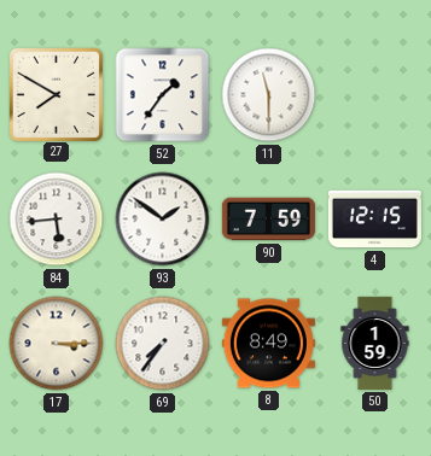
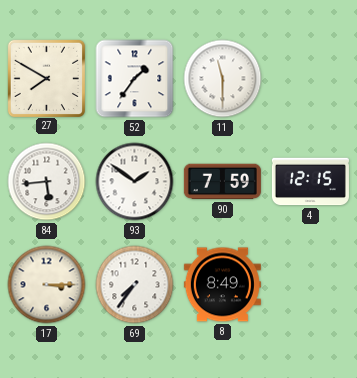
50: 1:59 -> none (375, 343)
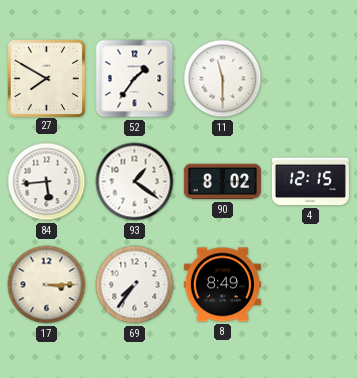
93: 1:51 -> 1:21 (135, 182)
90: 7:59 -> 8:02 (222, 182)
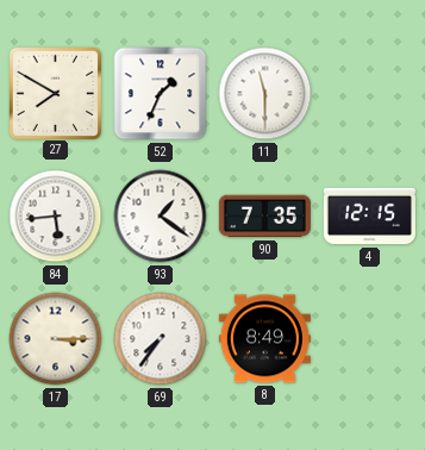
52: 1:36 -> 1:34 (161, 94)
90: 8:02 -> 7:35 (264, 217)
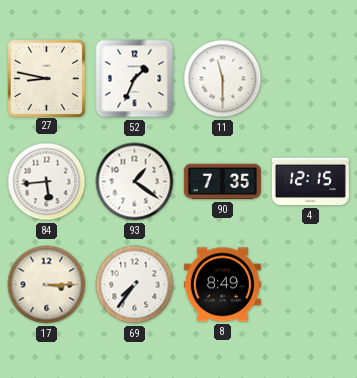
27: 7:50 -> 8:47 (46, 78)
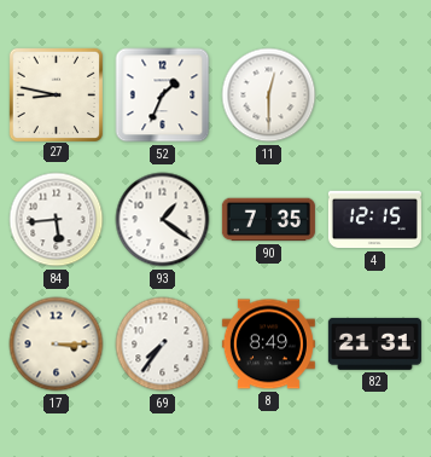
11: 11:30 -> 12:30 (269, 96)
82: none -> 21:31 (374, 343)
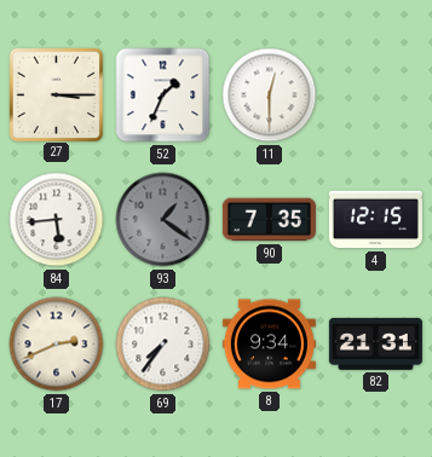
27: 8:47 -> 3:15 (56, 94)
93 dial: white -> grey (163, 220)
17: 3:15 -> 2:41 (57, 345)
8: 8:49 -> 9:34 (269, 345)
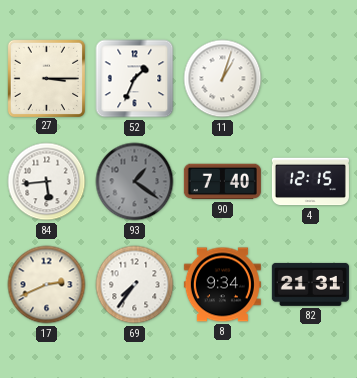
11: 12:30 -> 1:03 (223, 79)
90: 7:35 -> 7:40 (222, 182)
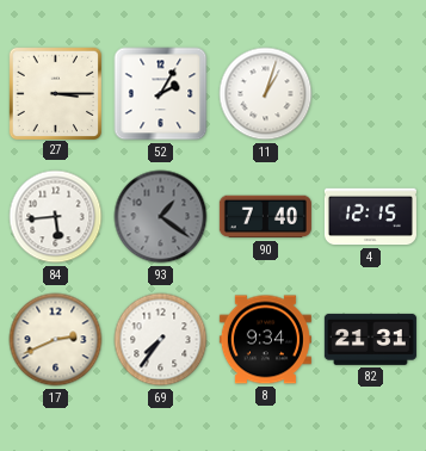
52: 1:34 -> 2:05 (161, 94)
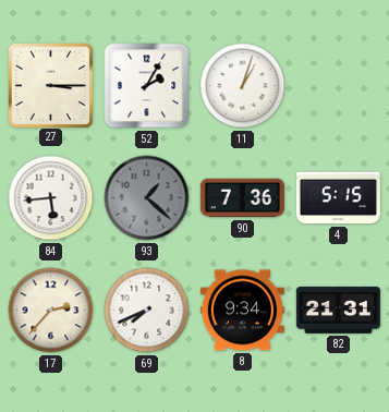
93: 1:21 -> 1:22 (147, 198)
90: 7:40 -> 7:36 (242, 198)
4: 12:15 -> 5:15 (338, 198)
17: 2:41 -> 2:37 (51, 311)
69: 7:36 -> 7:41 (147, 311)
